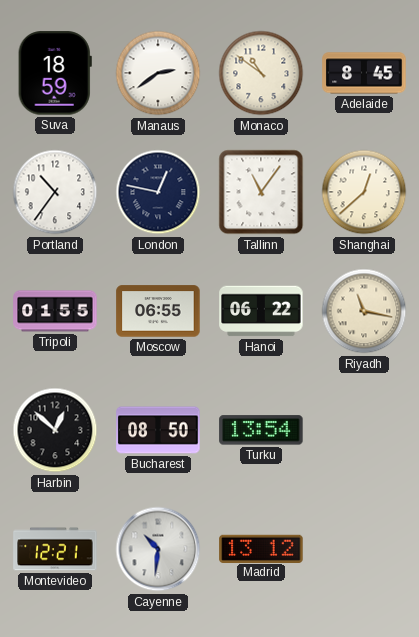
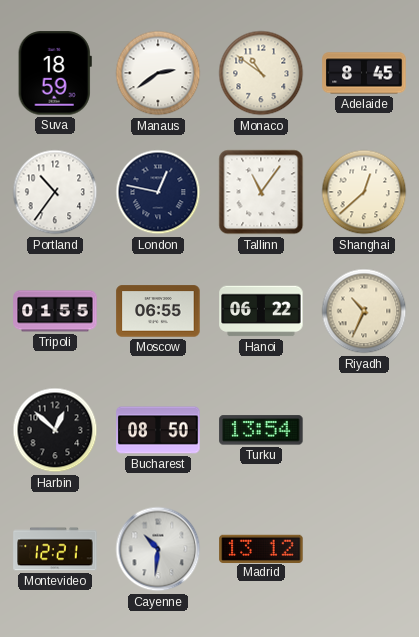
Riyadh: 11:17 -> 10:34 (364, 311)
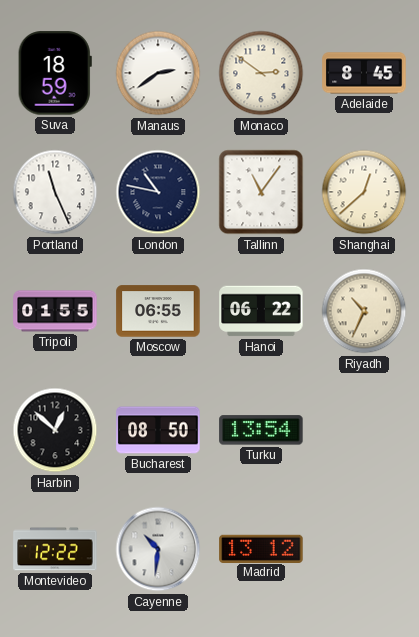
Monaco: 10:51 -> 2:51 (261, 73)
Portland: 10:36 -> 11:26 (55, 192)
London: 12:47 -> 10:47 (158, 192)
Montevideo: 12:21 -> 12:22 (55, 549)
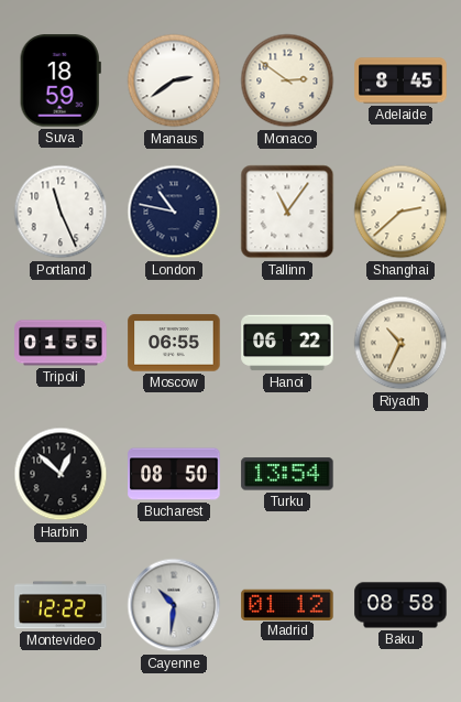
Shanghai: 12:38 -> 2:38 (400, 212)
Madrid: 13:12 -> 01:12 (287, 604)
Baku: none -> 08:58 (400, 605)
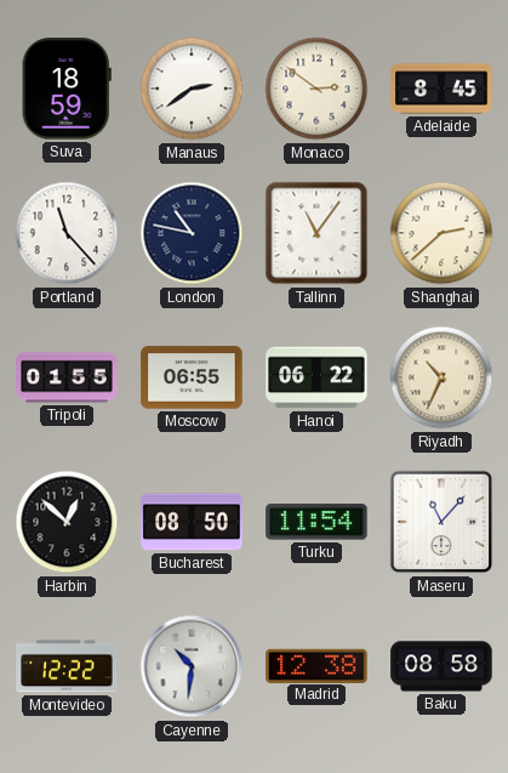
Portland: 11:26 -> 11:23 (67, 233)
Turku: 13:54 -> 11:54 (316, 522)
Maseru: none -> 11:07 (441, 522)
Madrid: 01:12 -> 12:38 (316, 665)
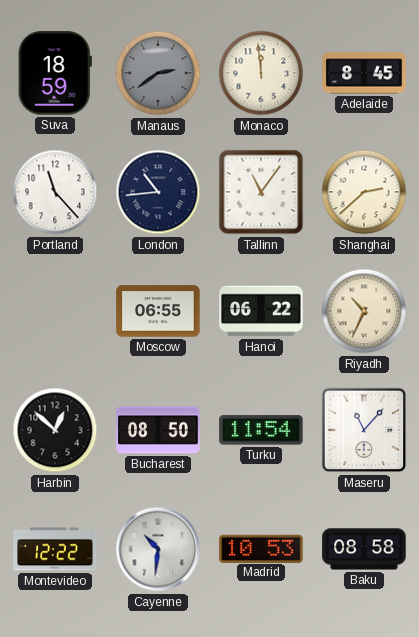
Manaus dial: white -> grey (158, 73)
Monaco: 2:51 -> 11:59 (261, 73)
London: 10:47 -> 10:44 (158, 192)
Tripoli: 01:55 -> none (67, 377)
Madrid: 12:38 -> 10:53 (261, 548)
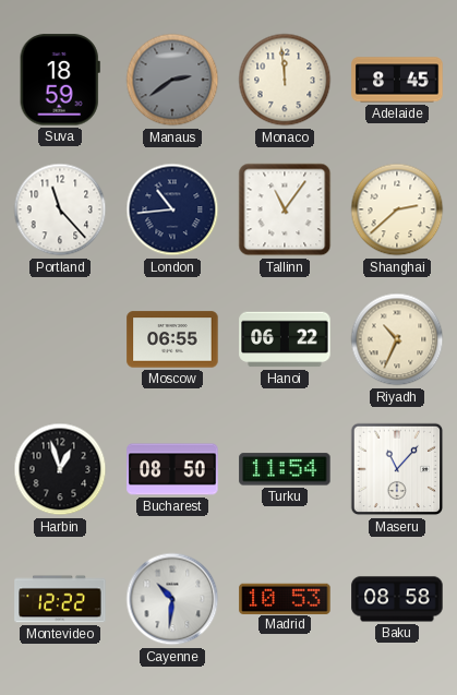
Harbin: 12:52 -> 12:57 (60, 469)
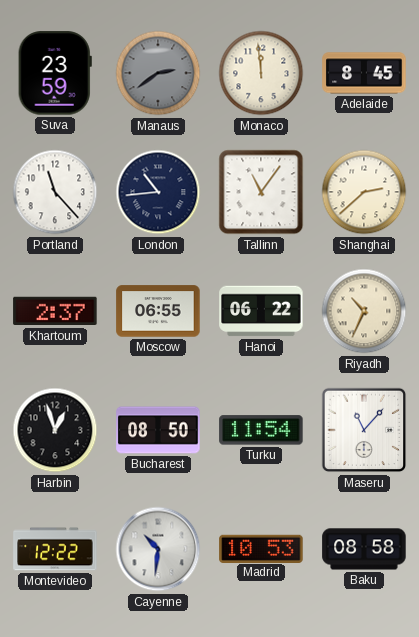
Suva: 18:59 -> 23:59 (55, 73)
Khartoum: none -> 2:37 (55, 311)
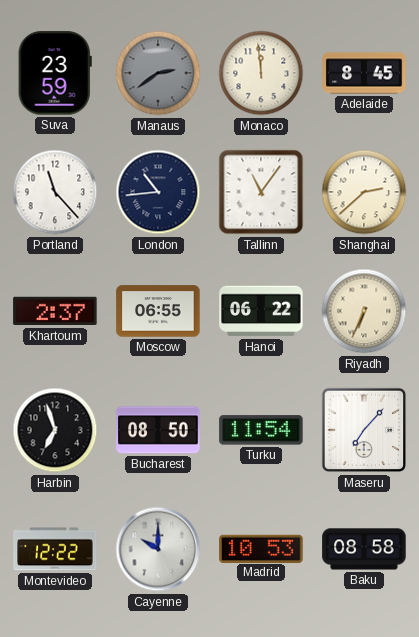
Riyadh: 10:34 -> 6:34 (364, 311)
Harbin: 12:57 -> 6:57 (55, 430)
Maseru: 11:07 -> 7:07 (364, 430)
Cayenne: 10:31 -> 10:00 (158, 549)
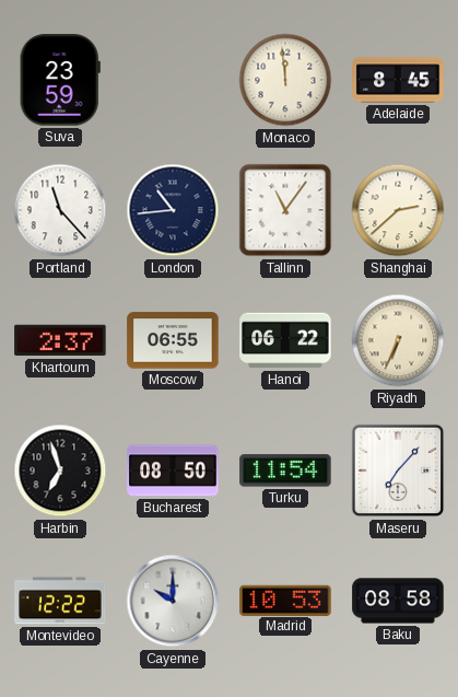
Manaus: 2:39 -> none (158, 73)
